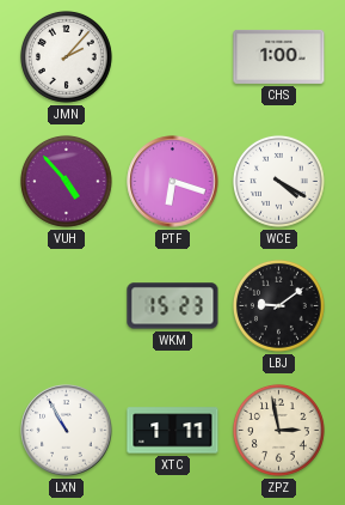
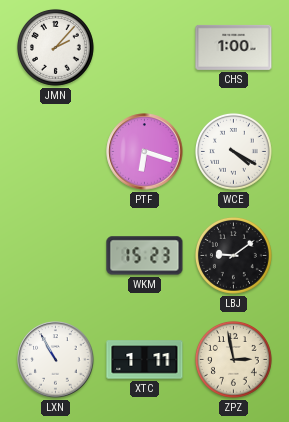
VUH: 4:53 -> none (66, 181)
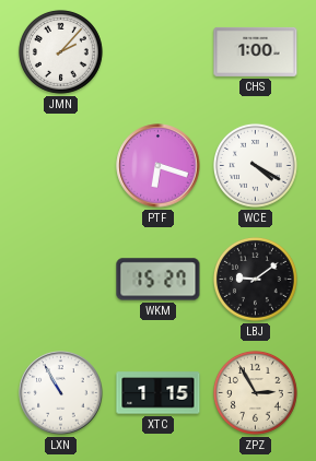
WKM: 15:23 -> 15:27 (159, 280)
XTC: 1:11 -> 1:15 (159, 393)
ZPZ: 2:58 -> 2:55 (255, 392)
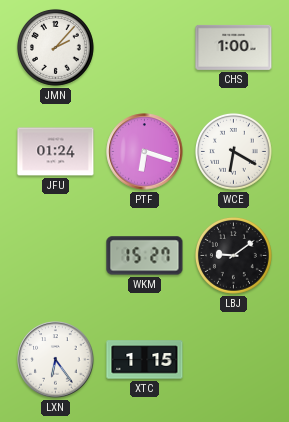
JFU: none -> 01:24 (56, 152)
WCE: 4:20 -> 6:20 (233, 151)
LXN: 10:55 -> 6:24 (56, 360)
ZPZ: 2:55 -> none (255, 392)
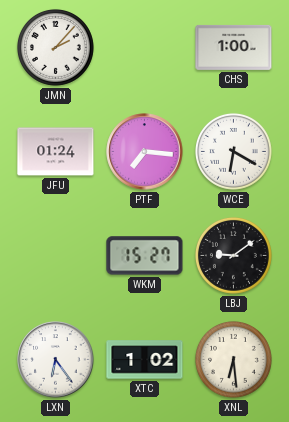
PTF: 6:18 -> 7:16 (145, 152)
XTC: 1:15 -> 1:02 (145, 360)
XNL: none -> 6:29 (233, 359)
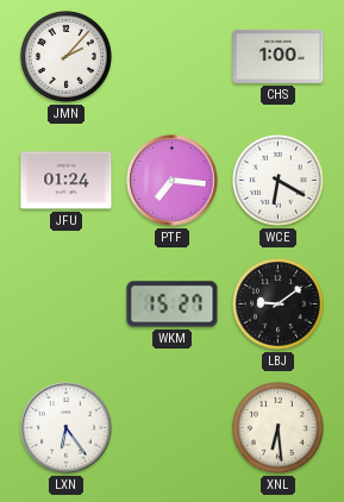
XTC: 1:02 -> none (145, 360)
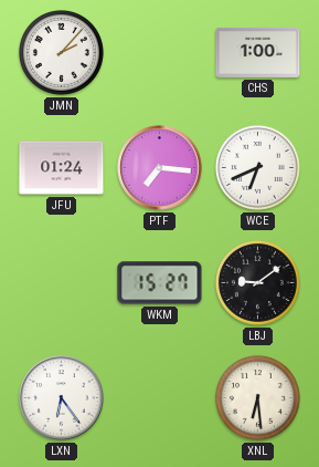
WCE: 6:20 -> 6:41 (257, 167)
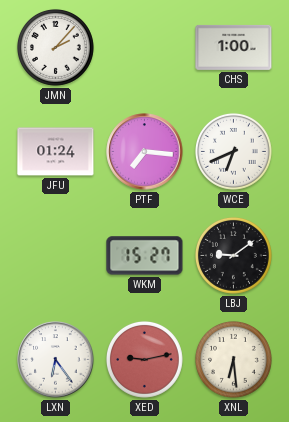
XED: none -> 9:13 (144, 359)
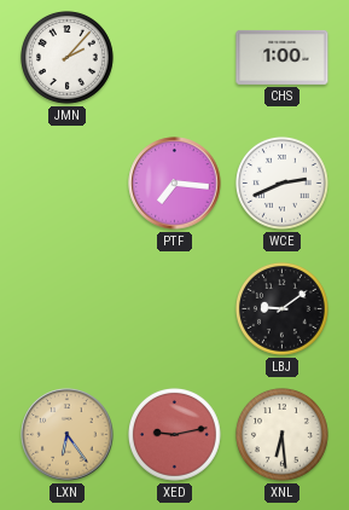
JFU: 01:24 -> none (56, 152)
WCE: 6:41 -> 2:41 (281, 182)
WKM: 15:27 -> none (145, 256)
LXN dial: white -> champagne (68, 435)
